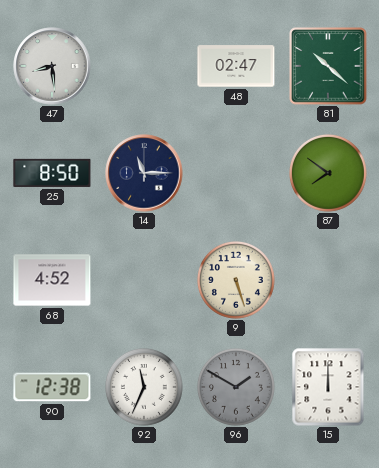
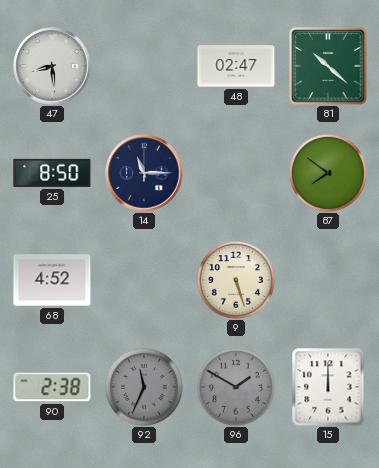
90: 12:38 -> 2:38 (52, 387)
92 dial: white -> grey (145, 388)
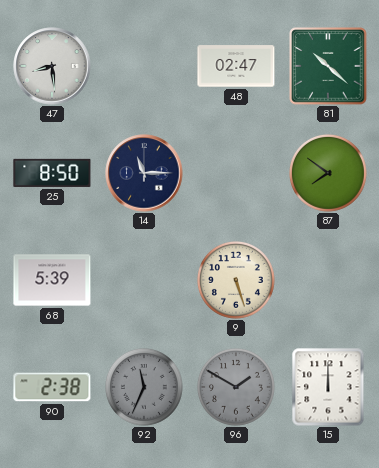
68: 4:52 -> 5:39 (52, 280)
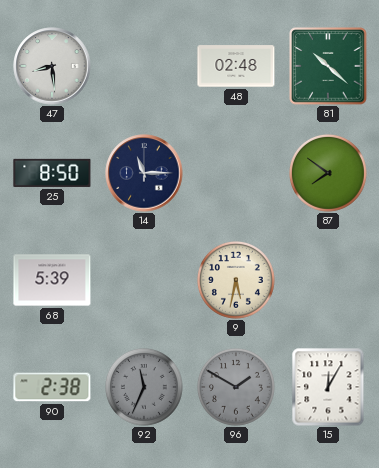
48: 02:47 -> 02:48 (236, 66)
9: 5:27 -> 5:32 (237, 281)
15: 12:00 -> 12:05 (328, 387)
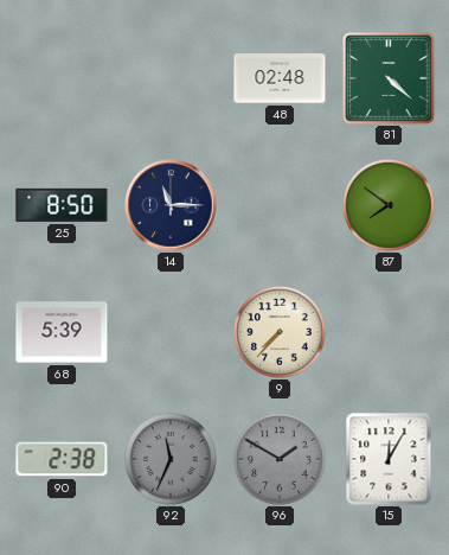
47: 8:29 -> none (52, 66)
81: 10:22 -> 4:22 (389, 78)
9: 5:32 -> 7:37 (281, 333)
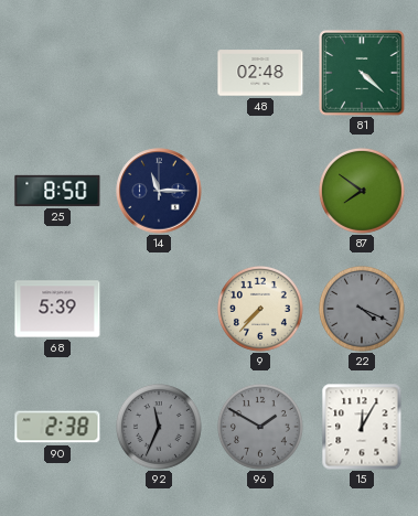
22: none -> 4:19 (363, 310)
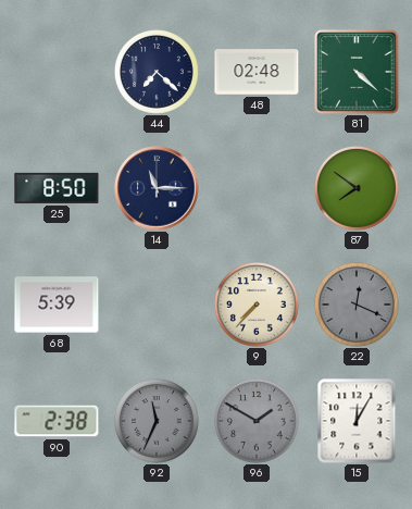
44: none -> 7:22 (158, 73)
22: 4:19 -> 12:19 (358, 306)
